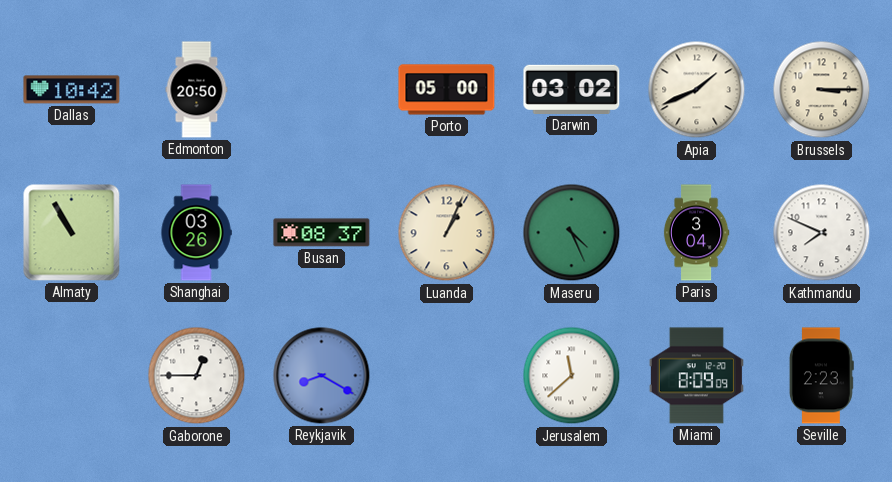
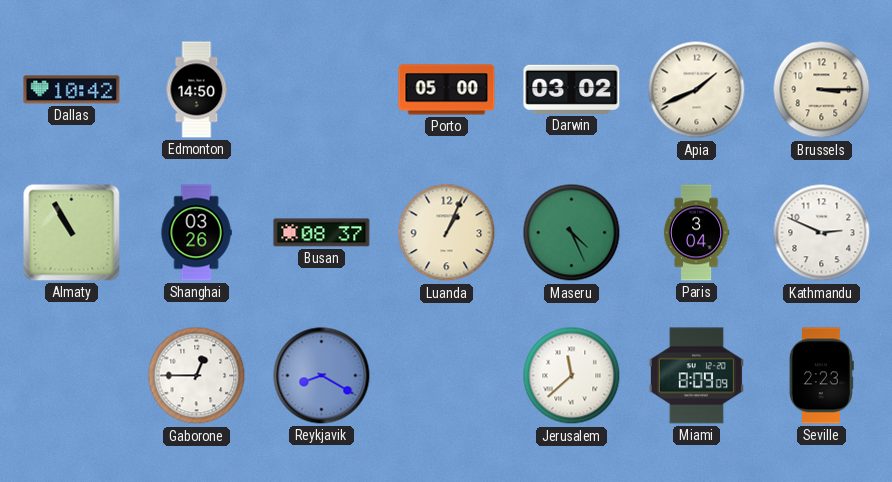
Edmonton: 20:50 -> 14:50 (197, 90)
Kathmandu: 7:49 -> 2:49 (822, 233)
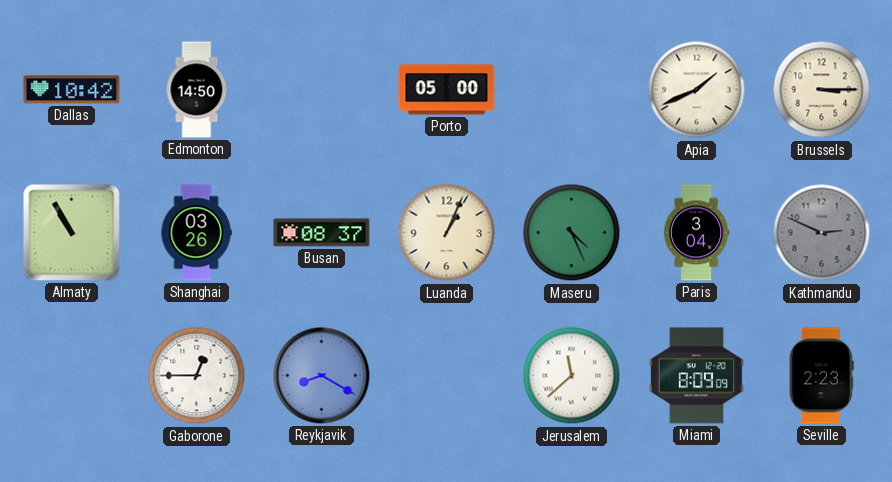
Darwin: 03:02 -> none (572, 89)
Kathmandu dial: white -> grey (822, 233)
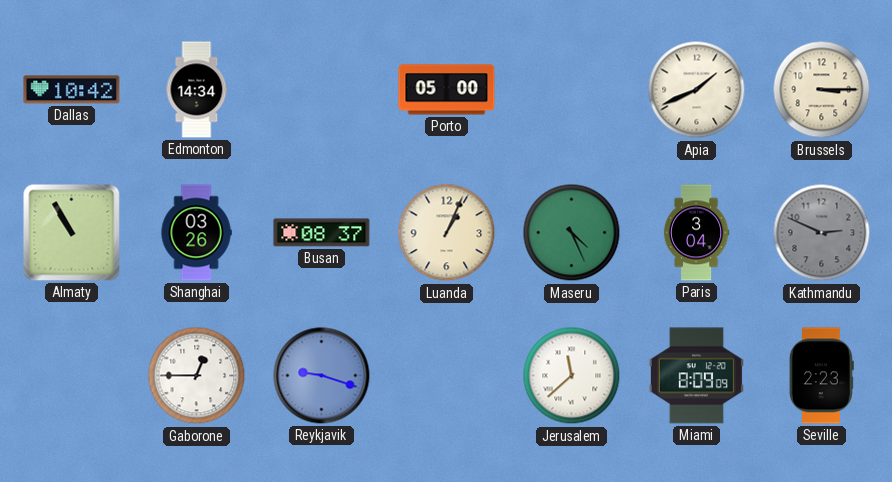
Edmonton: 14:50 -> 14:34 (197, 90)
Reykjavik: 8:20 -> 9:18 (322, 376)
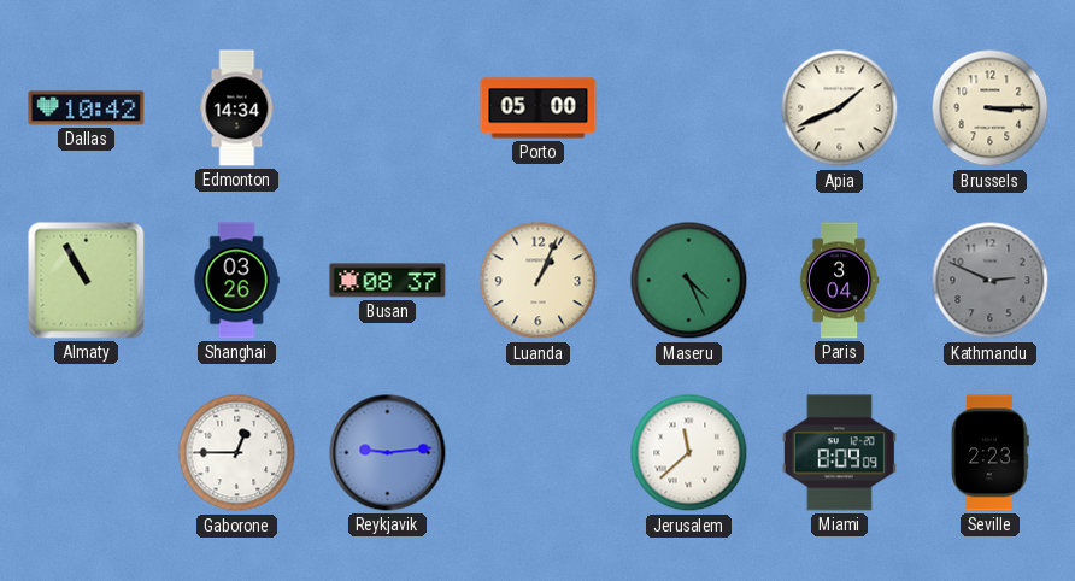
Reykjavik: 9:18 -> 9:14 (388, 453)
